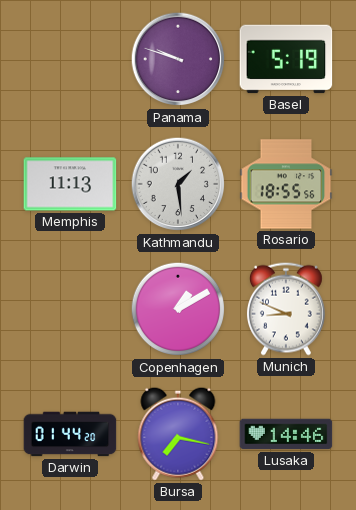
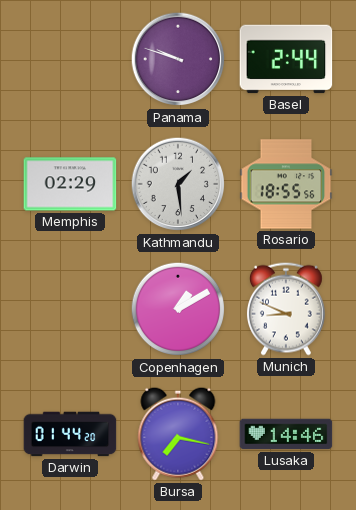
Basel: 5:19 -> 2:44 (286, 59)
Memphis: 11:13 -> 02:29 (70, 184)
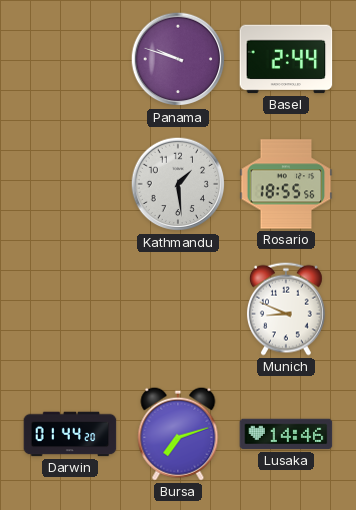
Memphis: 02:29 -> none (70, 184)
Copenhagen: 1:10 -> none (178, 309)
Bursa: 7:17 -> 7:12 (178, 434)
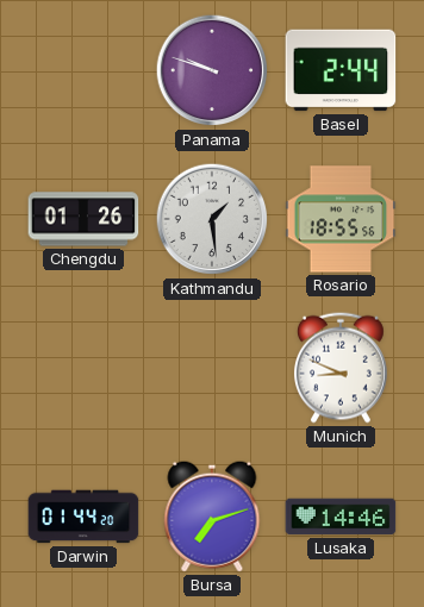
Chengdu: none -> 01:26 (83, 219)
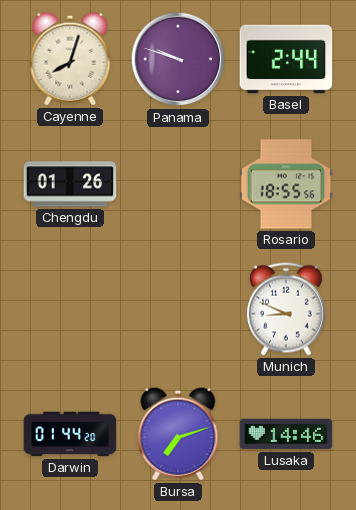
Cayenne: none -> 8:03 (70, 59)
Kathmandu: 1:29 -> none (212, 219)
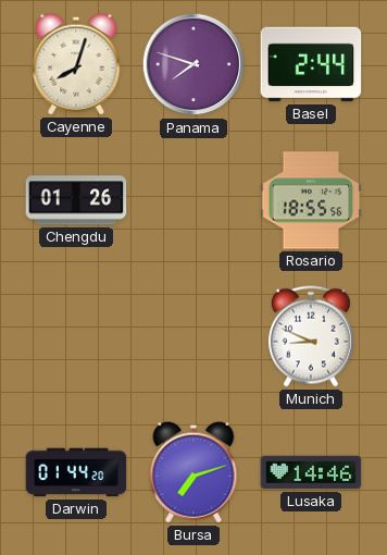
Panama: 9:48 -> 7:48 (193, 64)
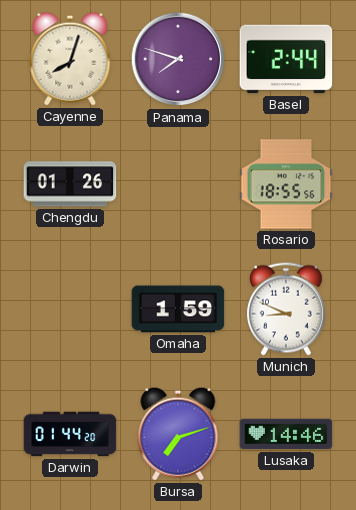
Omaha: none -> 1:59 (178, 309)
